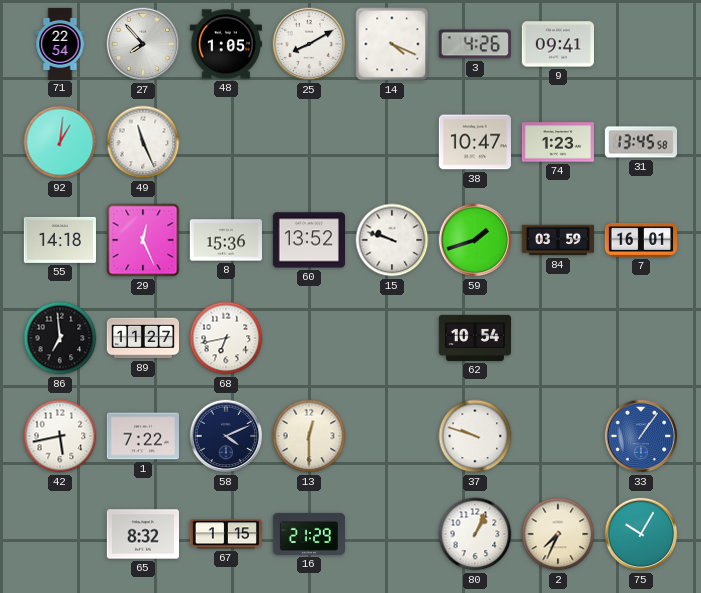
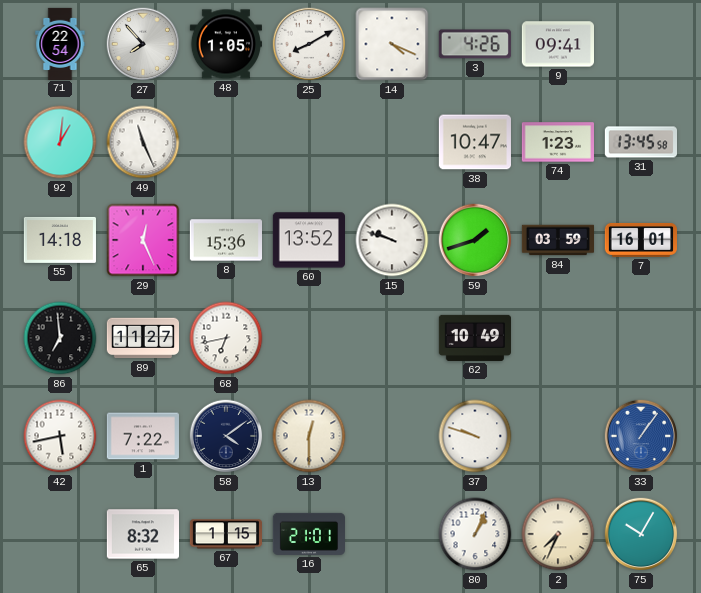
62: 10:54 -> 10:49 (474, 338)
58: 4:11 -> 4:09 (226, 436)
16: 21:29 -> 21:01 (308, 534)
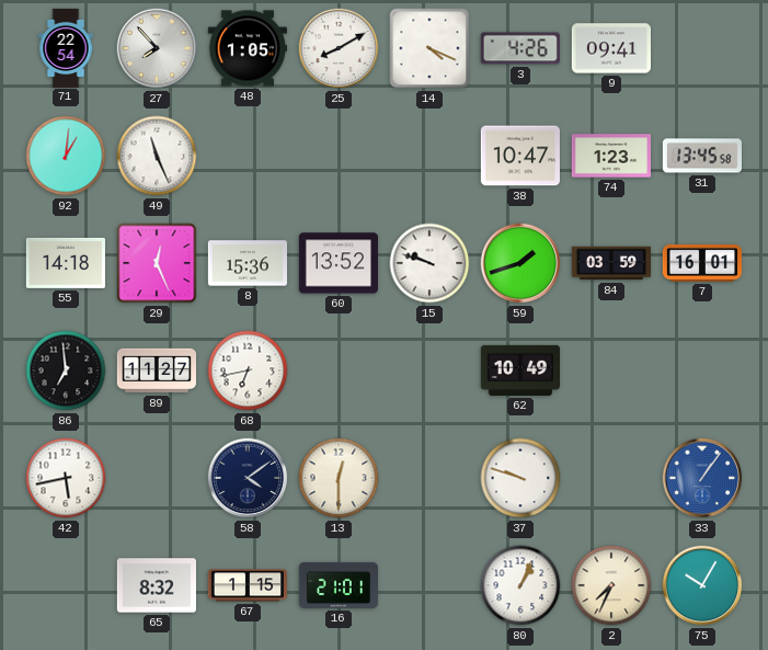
1: 7:22 -> none (142, 436)
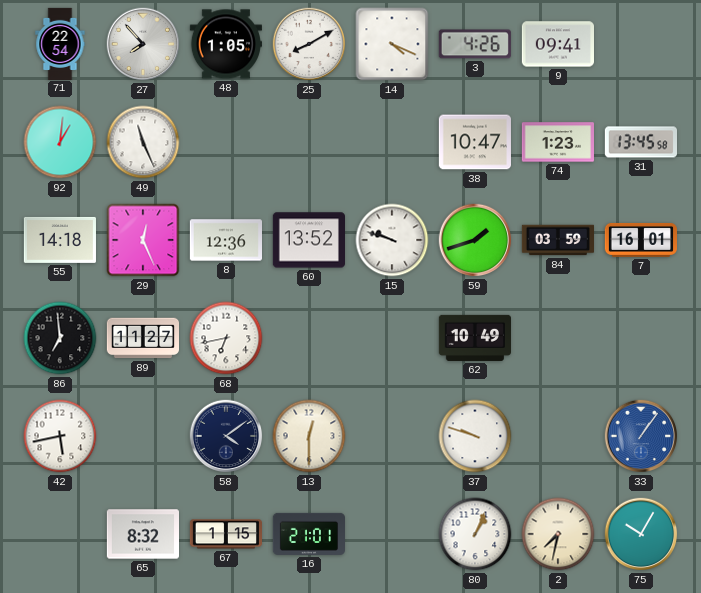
8: 15:36 -> 12:36 (225, 240)
2: 7:34 -> 7:32 (558, 534)
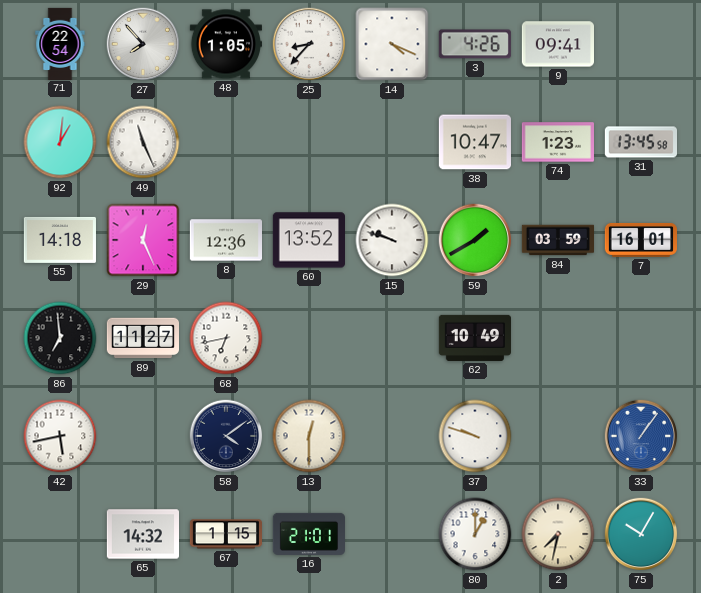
25: 8:10 -> 8:37 (309, 44)
59: 1:42 -> 1:40 (475, 240)
65: 8:32 -> 14:32 (142, 534)
80: 1:04 -> 1:00 (475, 534)
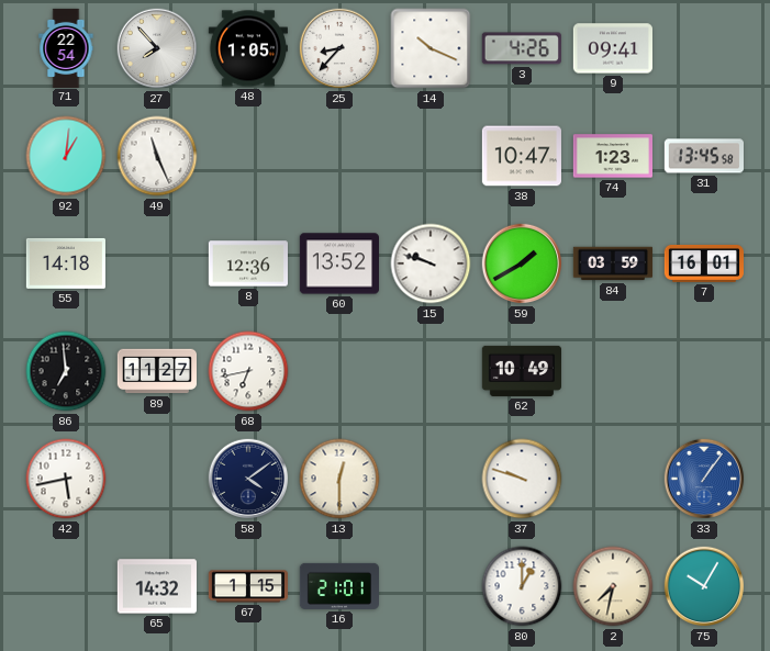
14: 4:19 -> 10:19 (431, 48)
29: 12:26 -> none (143, 240)
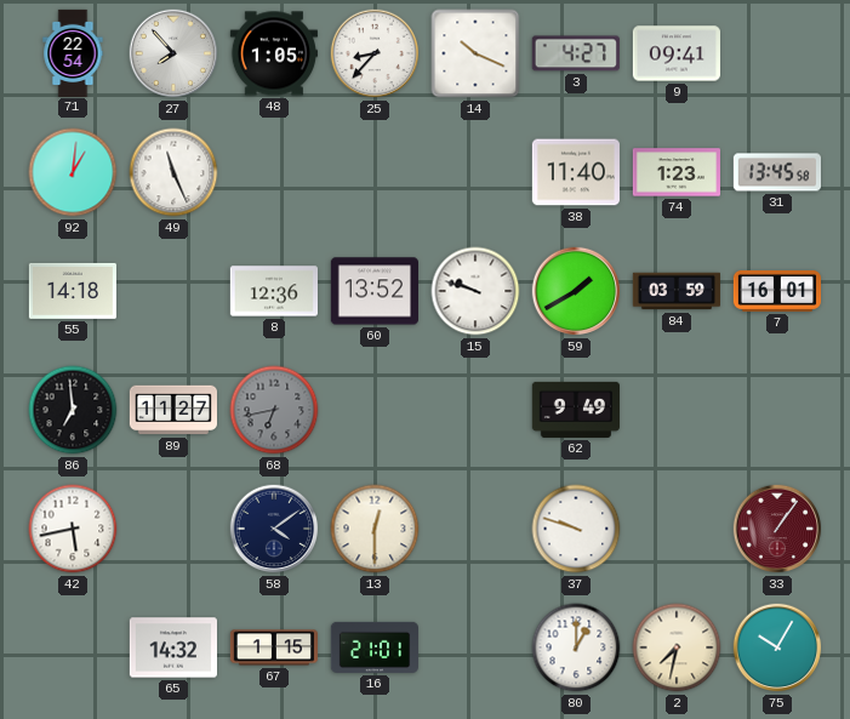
3: 4:26 -> 4:27 (576, 53)
38: 10:47 -> 11:40 (575, 172)
68 dial: white -> grey (274, 410)
62: 10:49 -> 9:49 (575, 410)
33 dial: blue -> burgundy (777, 529)
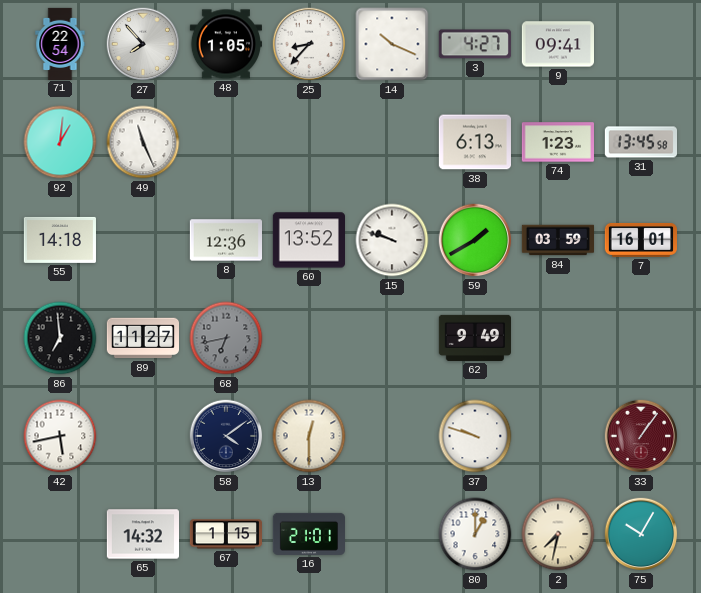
38: 11:40 -> 6:13 (474, 142)
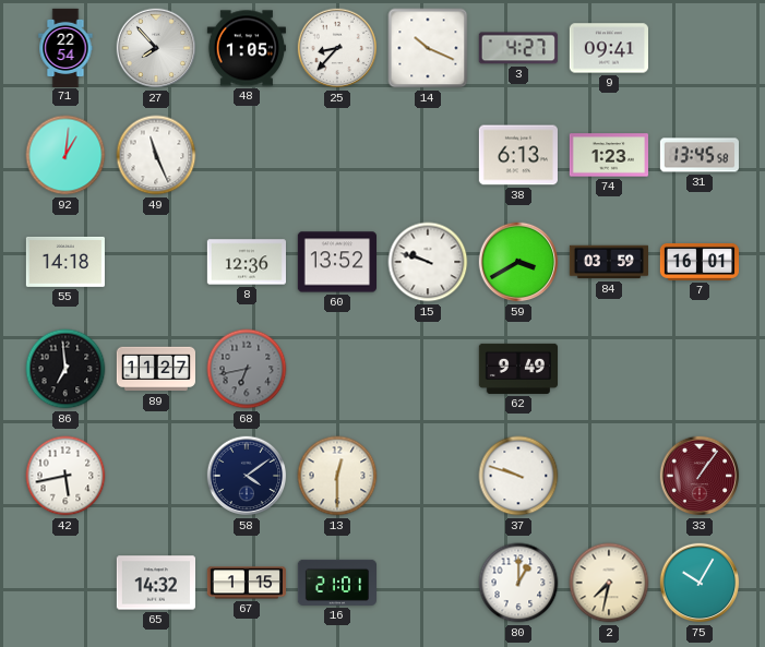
59: 1:40 -> 3:40 (518, 262)
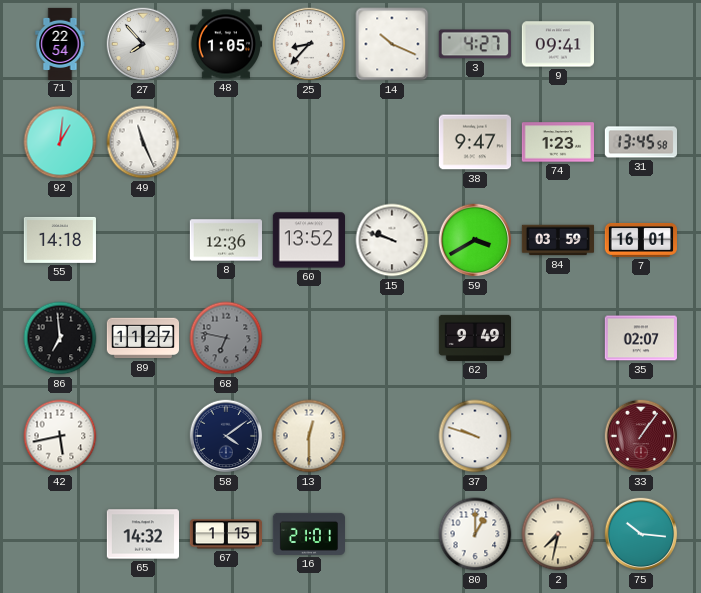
38: 6:13 -> 9:47 (474, 142)
68: 6:43 -> 6:47 (226, 338)
35: none -> 02:07 (641, 338)
75: 10:05 -> 10:16 (641, 534)
